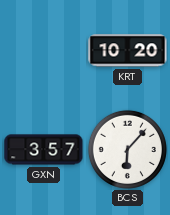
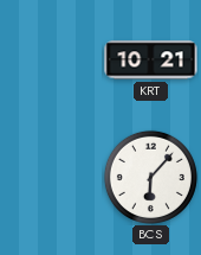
KRT: 10:20 -> 10:21 (151, 60)
GXN: 3:57 -> none (44, 150)
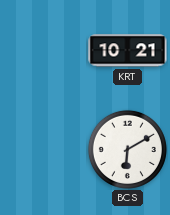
BCS: 6:07 -> 6:10 (127, 149)
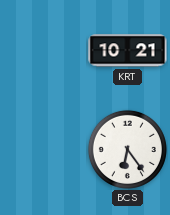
BCS: 6:10 -> 6:24 (127, 149)
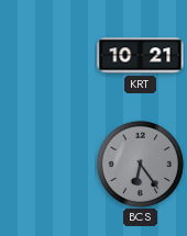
BCS dial: white -> grey (140, 164)
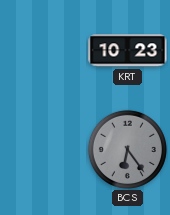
KRT: 10:21 -> 10:23 (128, 51)
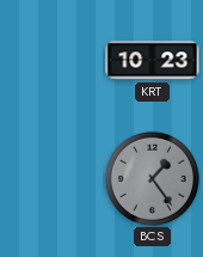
BCS: 6:24 -> 1:24 (152, 178)
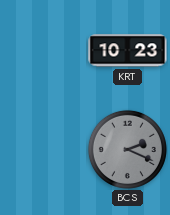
BCS: 1:24 -> 2:19 (127, 149)
